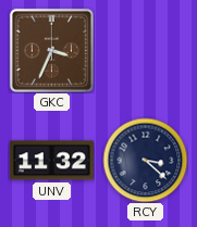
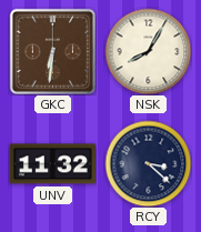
GKC: 3:34 -> 6:31 (52, 51)
NSK: none -> 8:05 (148, 51)
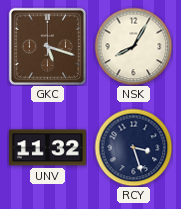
GKC: 6:31 -> 5:18 (47, 46)
RCY: 3:22 -> 3:27 (133, 147)
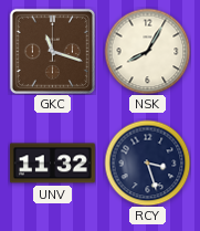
GKC: 5:18 -> 11:18 (52, 51)
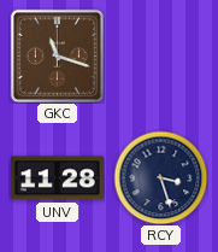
NSK: 8:05 -> none (147, 51)
UNV: 11:32 -> 11:28 (57, 178)
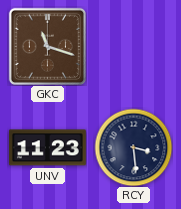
UNV: 11:28 -> 11:23 (47, 148)
RCY: 3:27 -> 3:29 (133, 147)
